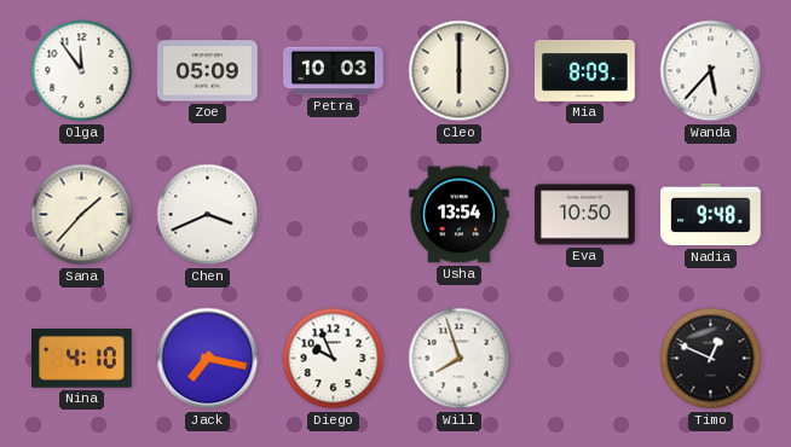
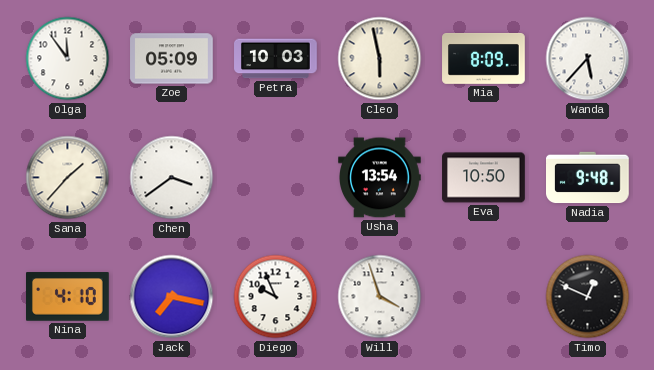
Cleo: 6:00 -> 5:58 (380, 59)
Chen: 3:41 -> 3:39 (172, 178)
Will: 7:57 -> 3:57 (380, 297)
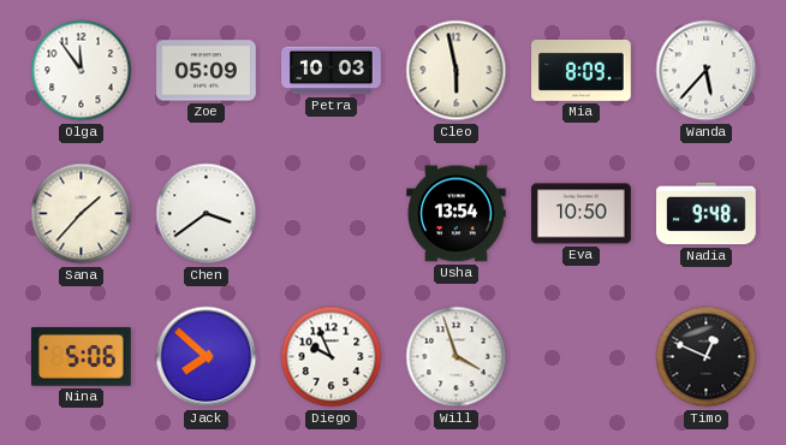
Nina: 4:10 -> 5:06 (82, 357)
Jack: 7:17 -> 7:52 (207, 357)
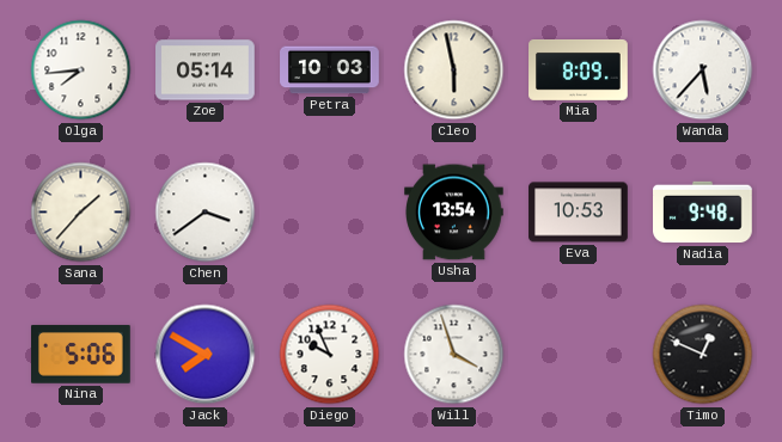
Olga: 11:54 -> 7:44 (81, 70)
Zoe: 05:09 -> 05:14 (206, 70)
Eva: 10:50 -> 10:53 (579, 213)
Jack: 7:52 -> 7:50 (206, 355)
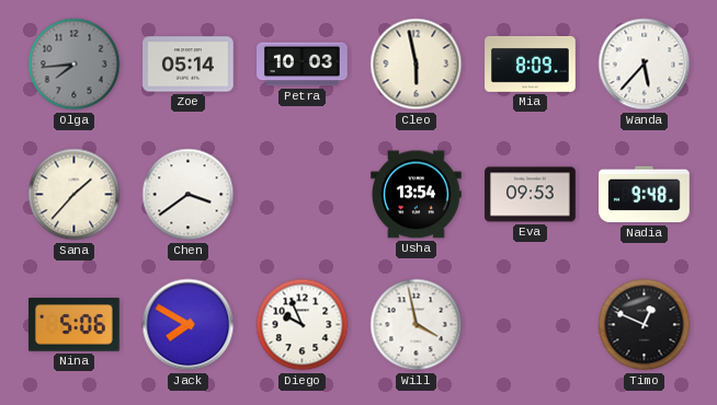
Olga dial: white -> grey (75, 65)
Eva: 10:53 -> 09:53 (531, 195)
Will: 3:57 -> 3:58 (417, 325)
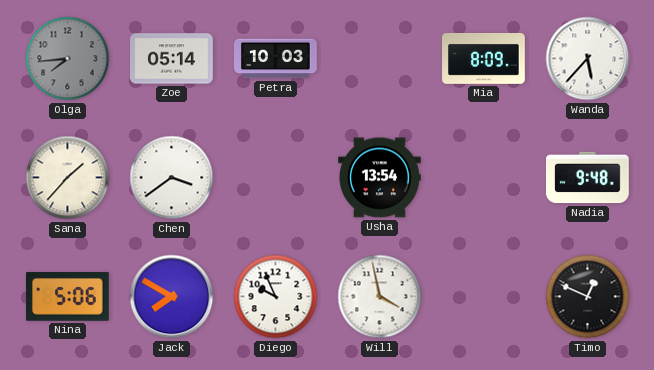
Cleo: 5:58 -> none (417, 65)
Eva: 09:53 -> none (531, 195)
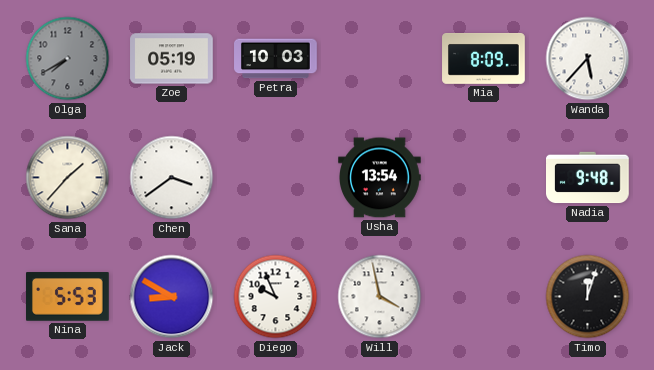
Olga: 7:44 -> 7:40 (68, 59)
Zoe: 05:14 -> 05:19 (172, 59)
Nina: 5:06 -> 5:53 (68, 297)
Jack: 7:50 -> 8:50 (172, 297)
Timo: 12:49 -> 12:03 (588, 297)
